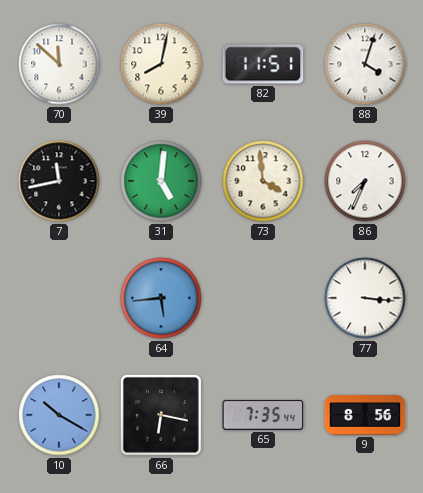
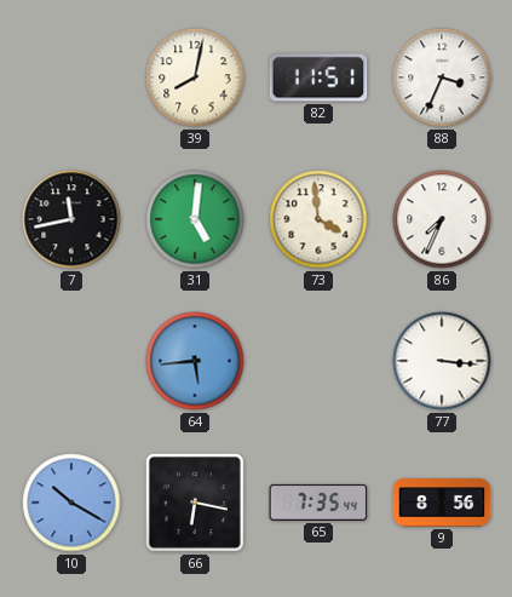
70: 11:52 -> none (59, 64)
88: 4:03 -> 3:34 (442, 78)
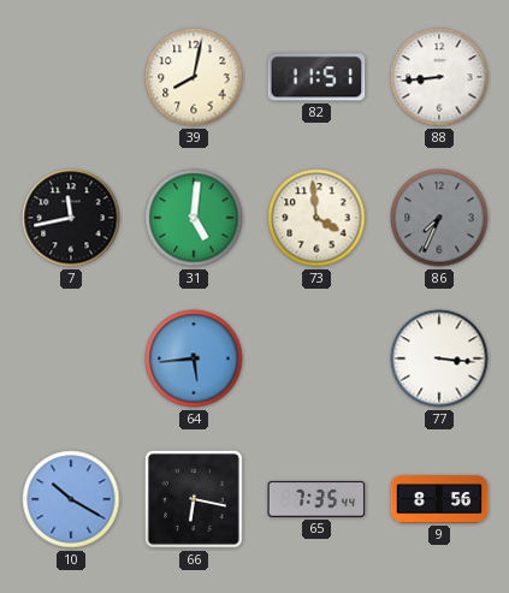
88: 3:34 -> 8:44 (439, 77)
86 dial: white -> grey (439, 218)
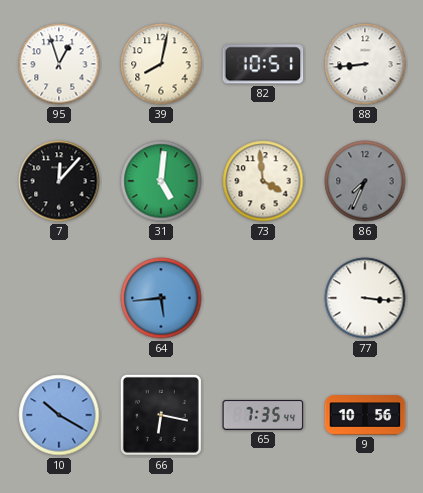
95: none -> 12:57 (59, 64)
82: 11:51 -> 10:51 (263, 64)
7: 11:43 -> 12:07 (59, 181)
9: 8:56 -> 10:56 (365, 415)
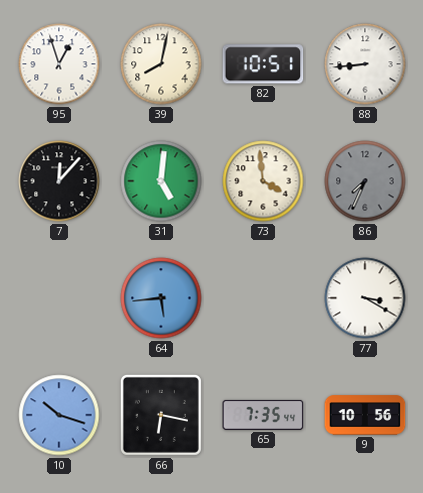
77: 3:16 -> 3:20 (365, 298)
10: 10:20 -> 10:18 (59, 415)
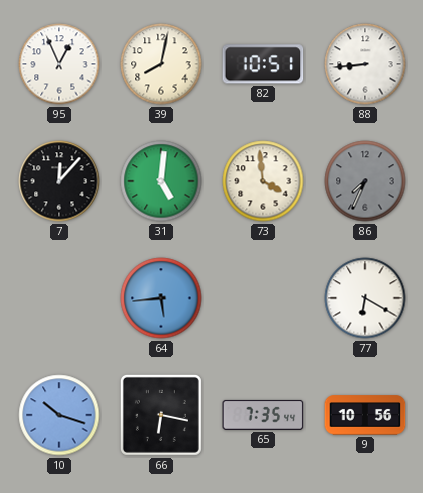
95: 12:57 -> 12:56 (59, 64)
77: 3:20 -> 6:20 (365, 298)
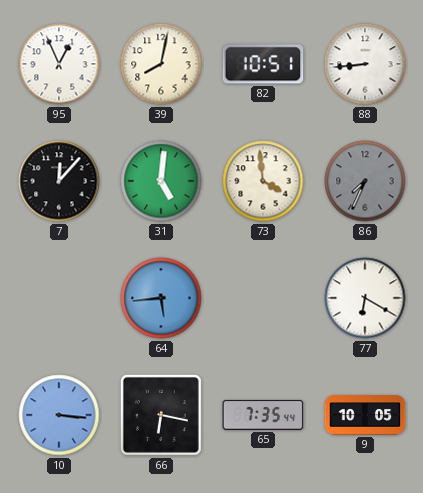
10: 10:18 -> 3:16 (59, 415)
9: 10:56 -> 10:05 (365, 415)
